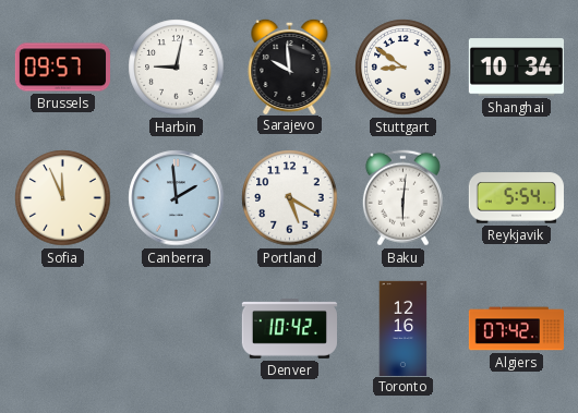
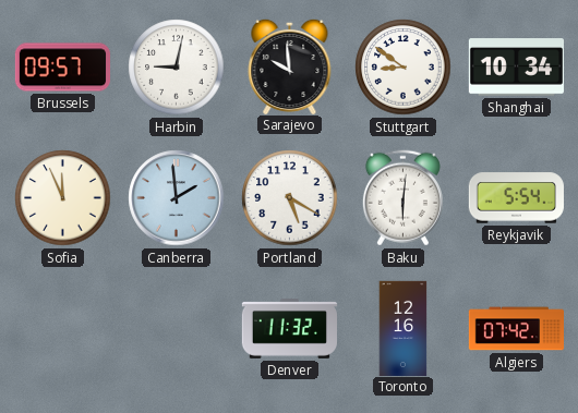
Denver: 10:42 -> 11:32 (289, 329)
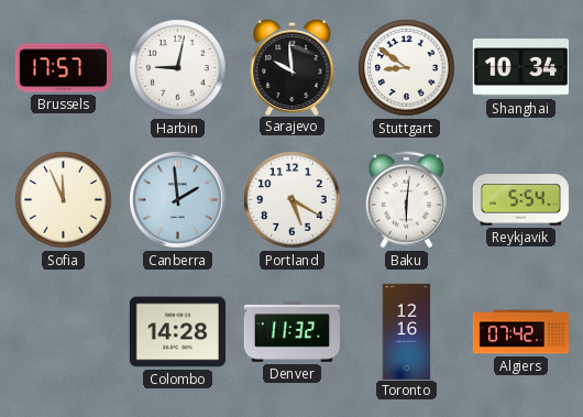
Brussels: 09:57 -> 17:57 (63, 68)
Colombo: none -> 14:28 (177, 332)
